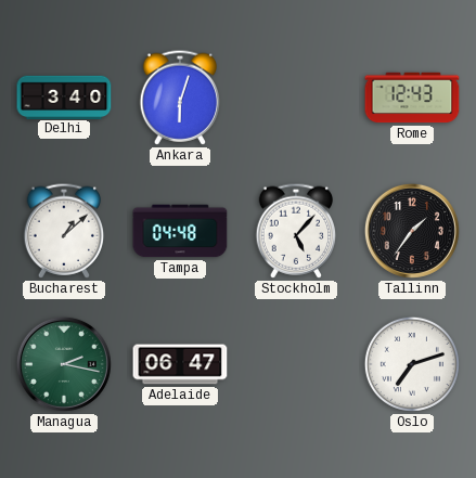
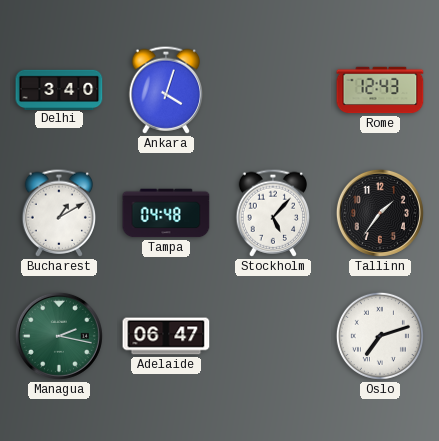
Ankara: 6:03 -> 4:03 (166, 90)
Bucharest: 1:08 -> 1:10 (59, 213)
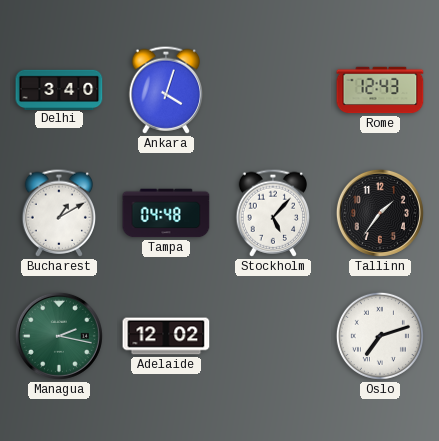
Adelaide: 06:47 -> 12:02 (166, 336)
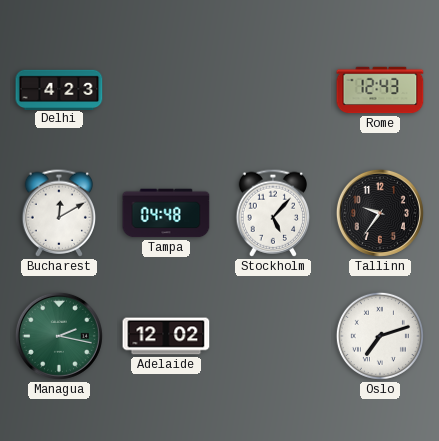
Delhi: 3:40 -> 4:23 (59, 89)
Ankara: 4:03 -> none (166, 90)
Bucharest: 1:10 -> 12:10 (59, 213)
Tallinn: 1:36 -> 9:36 (380, 213)
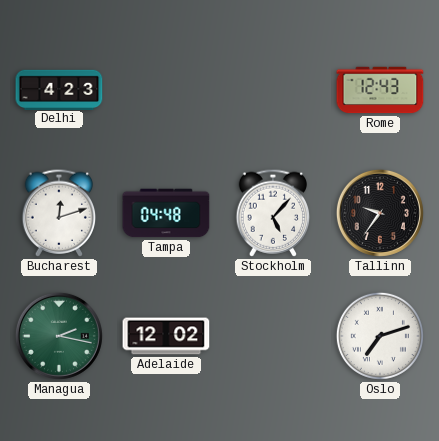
Bucharest: 12:10 -> 12:12 (59, 213)
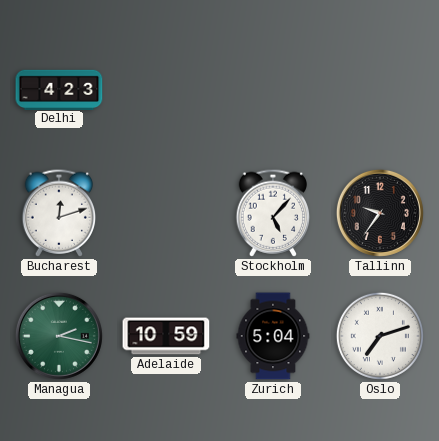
Rome: 12:43 -> none (380, 90)
Tampa: 04:48 -> none (166, 213)
Adelaide: 12:02 -> 10:59 (166, 336)
Zurich: none -> 5:04 (273, 336)
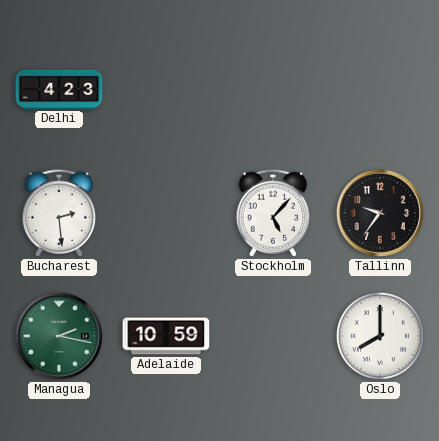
Bucharest: 12:12 -> 2:29 (59, 213)
Zurich: 5:04 -> none (273, 336)
Oslo: 7:12 -> 8:00 (380, 336)
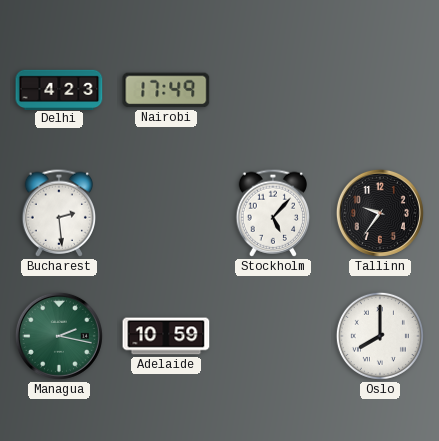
Nairobi: none -> 17:49 (166, 90)
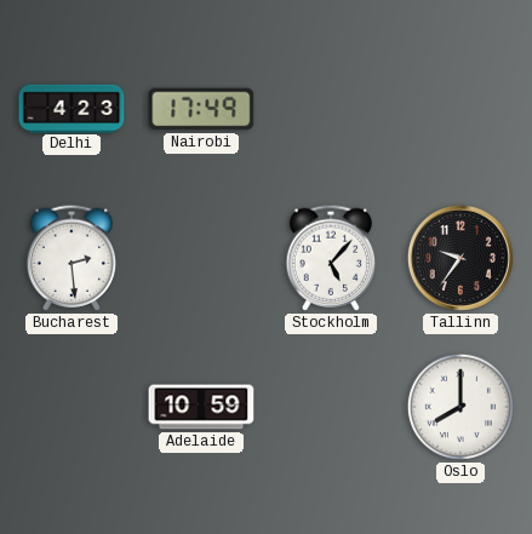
Managua: 2:17 -> none (59, 336)
